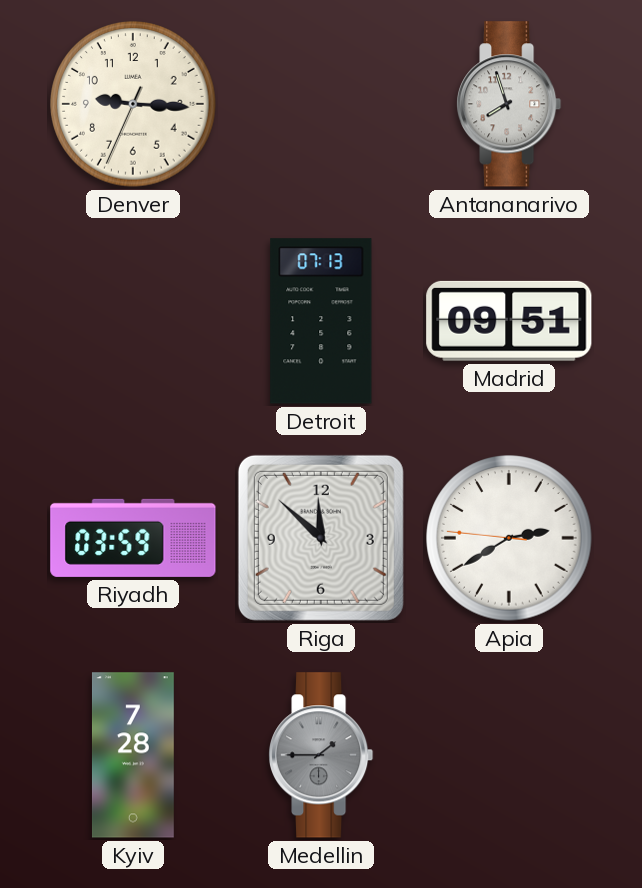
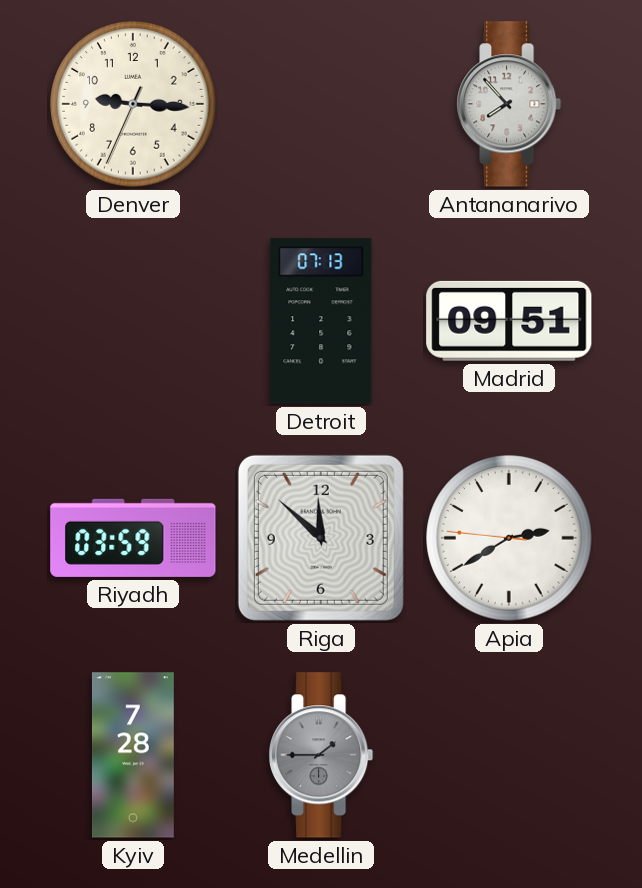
Antananarivo: 7:57 -> 7:53 (510, 104)
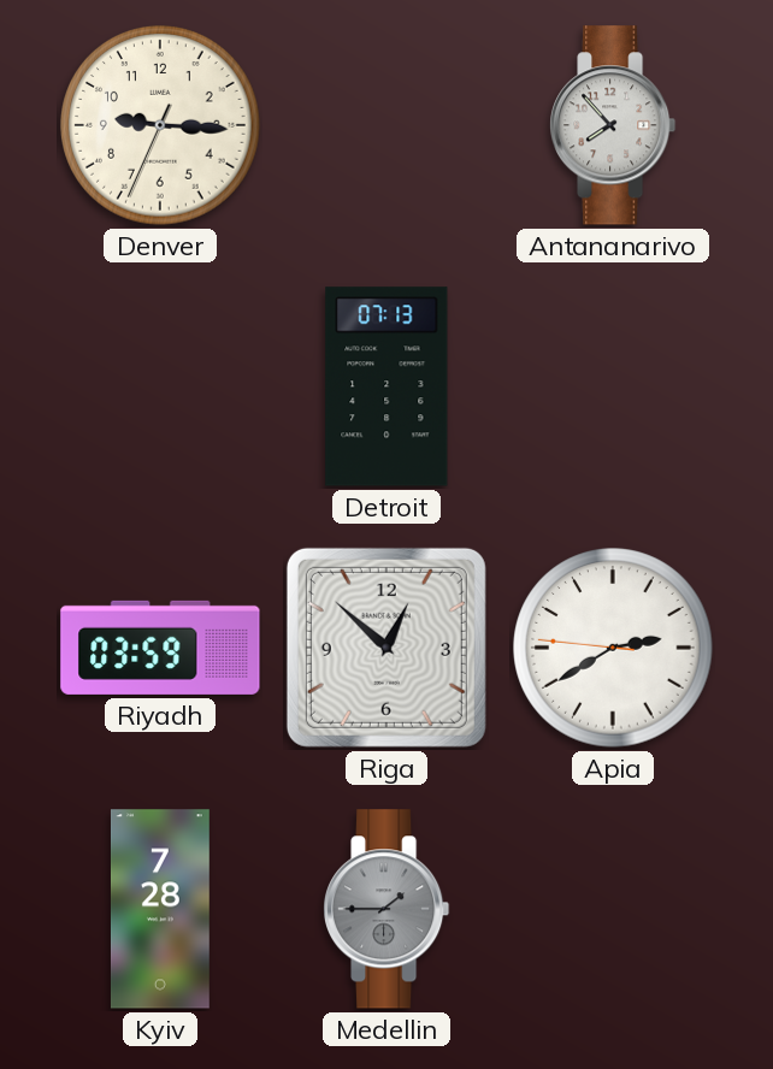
Madrid: 09:51 -> none (509, 321)
Riga: 11:52 -> 12:52 (386, 648)
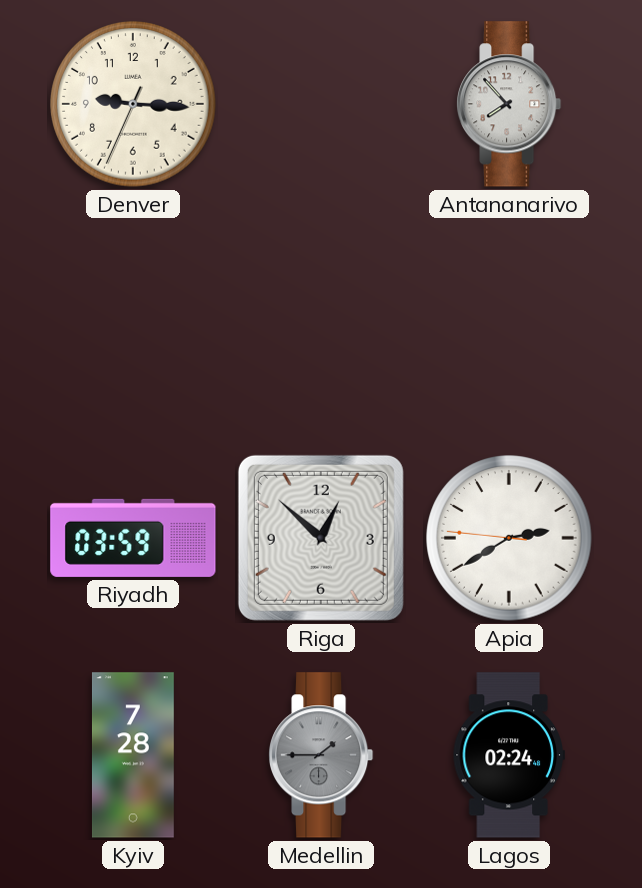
Detroit: 07:13 -> none (386, 386)
Lagos: none -> 02:24 (509, 755)
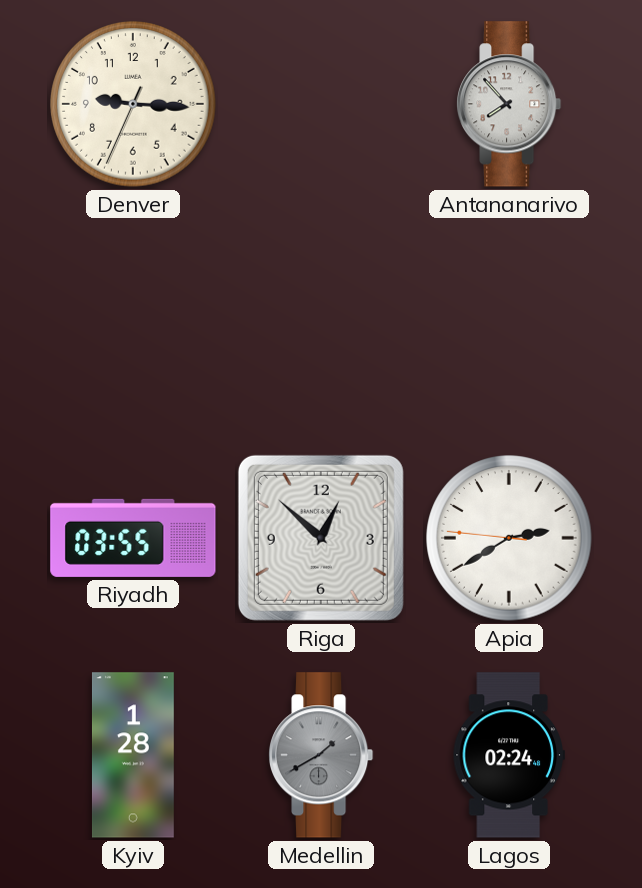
Riyadh: 03:59 -> 03:55 (133, 538)
Kyiv: 7:28 -> 1:28 (133, 755)
Medellin: 1:45 -> 1:40 (322, 755)
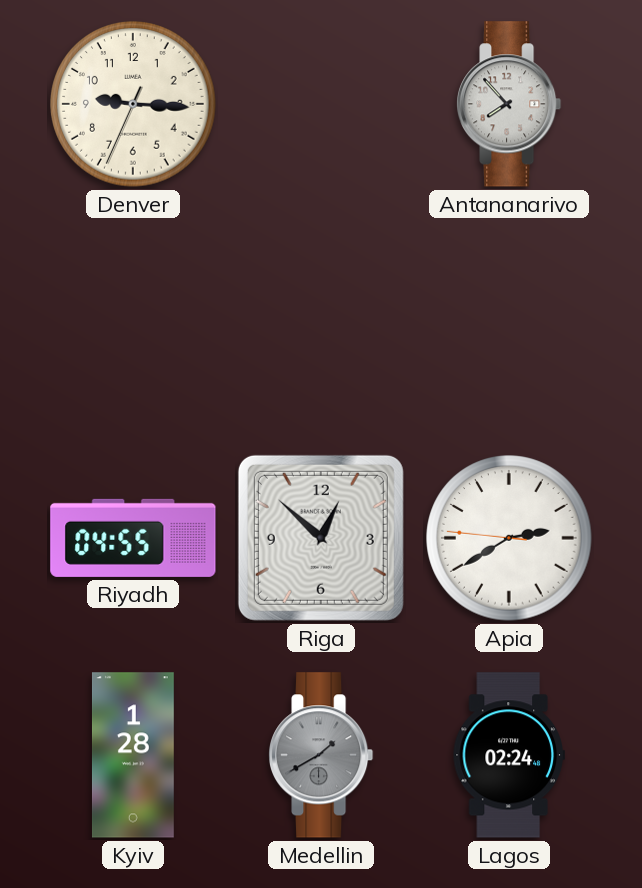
Riyadh: 03:55 -> 04:55 (133, 538)
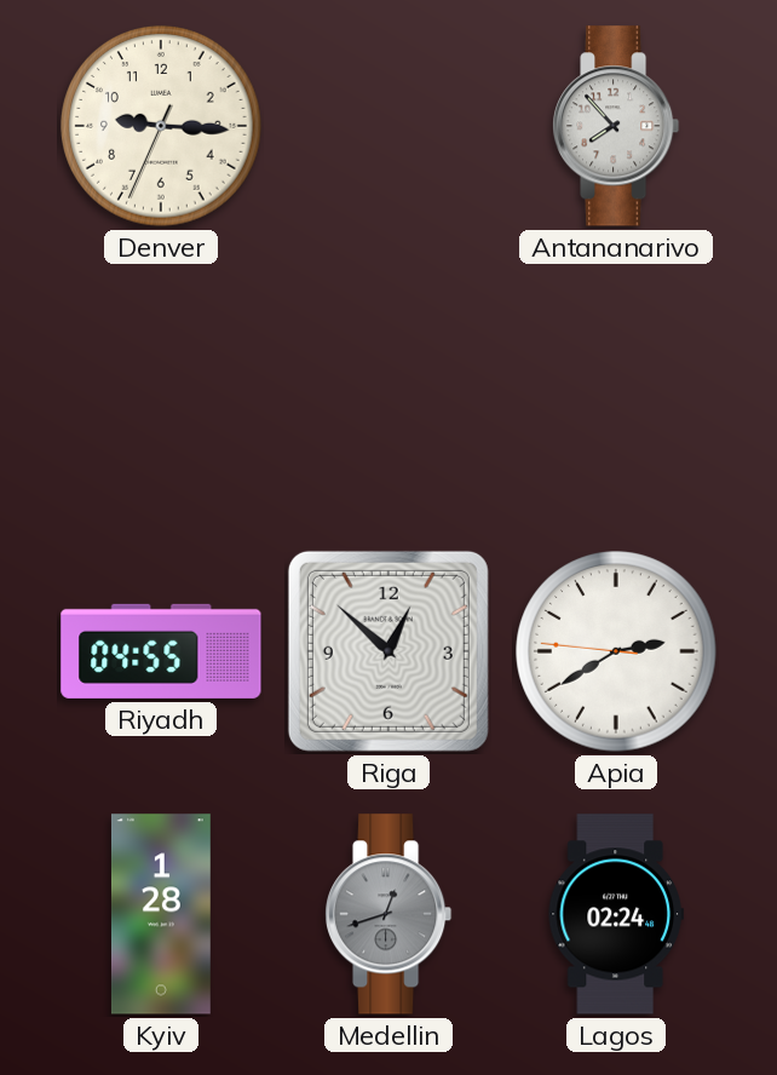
Medellin: 1:40 -> 12:42 (390, 914)
